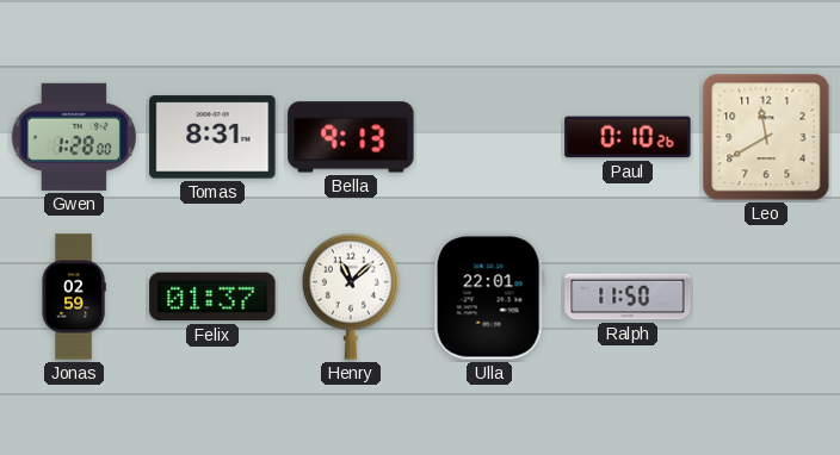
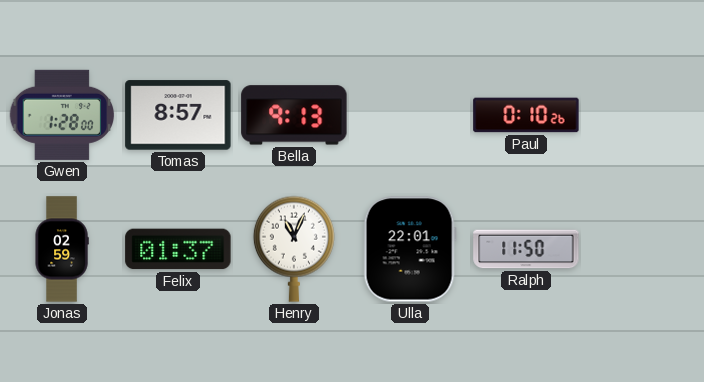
Tomas: 8:31 -> 8:57 (178, 115)
Leo: 11:40 -> none (766, 137)
Henry: 11:08 -> 11:04 (294, 249)
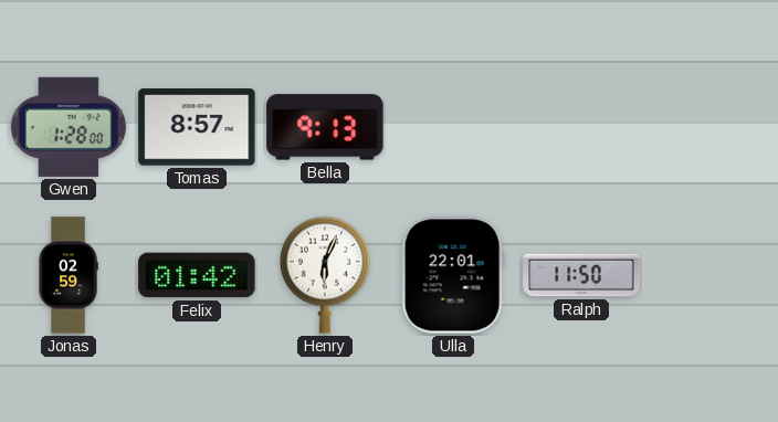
Paul: 0:10 -> none (526, 115)
Felix: 01:37 -> 01:42 (197, 275)
Henry: 11:04 -> 6:04 (325, 275)
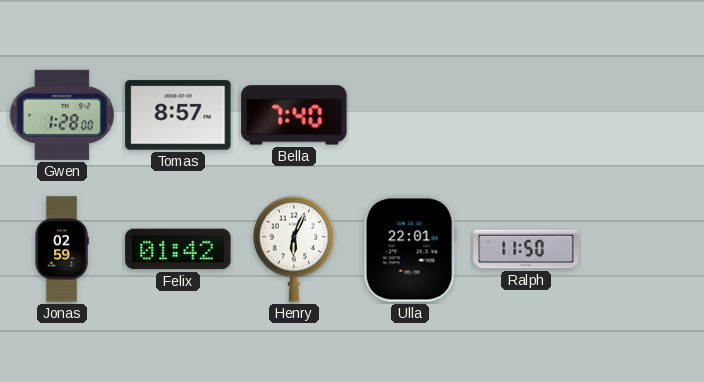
Bella: 9:13 -> 7:40 (294, 115)
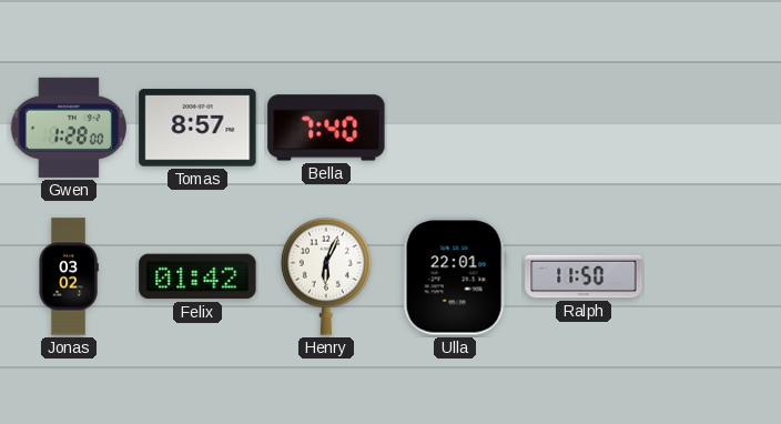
Jonas: 02:59 -> 03:02 (69, 276)
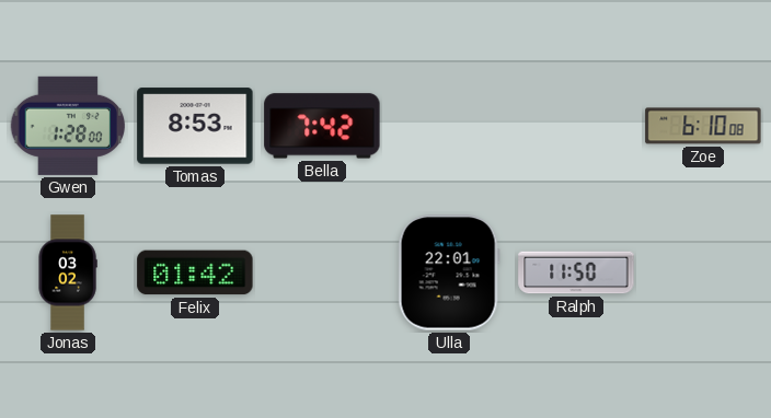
Tomas: 8:57 -> 8:53 (195, 126)
Bella: 7:40 -> 7:42 (322, 126)
Zoe: none -> 6:10 (703, 126)
Henry: 6:04 -> none (326, 276)
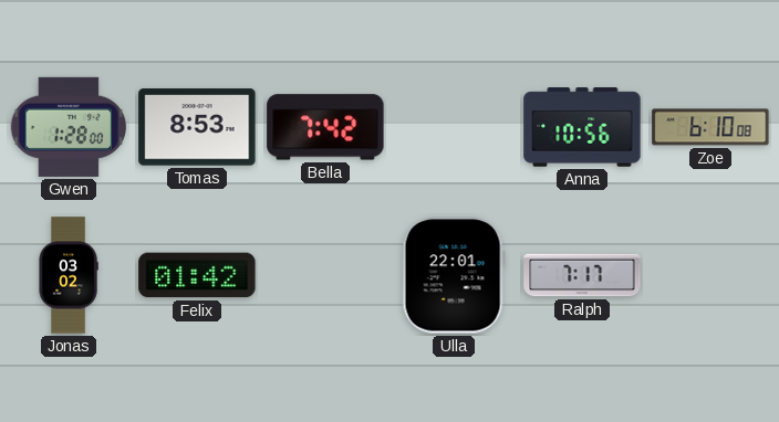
Anna: none -> 10:56 (582, 127)
Ralph: 11:50 -> 7:17 (582, 275)
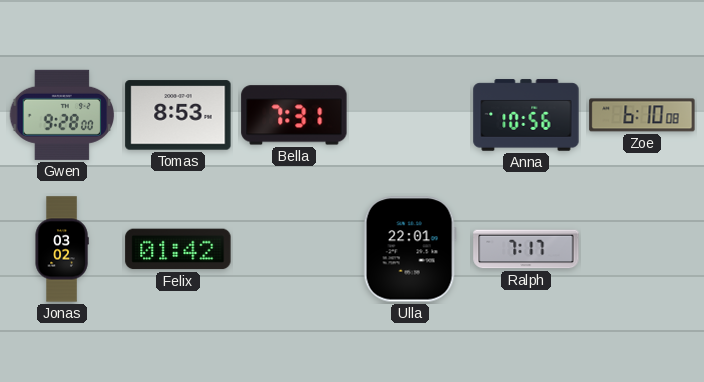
Gwen: 1:28 -> 9:28 (62, 115)
Bella: 7:42 -> 7:31 (294, 115)
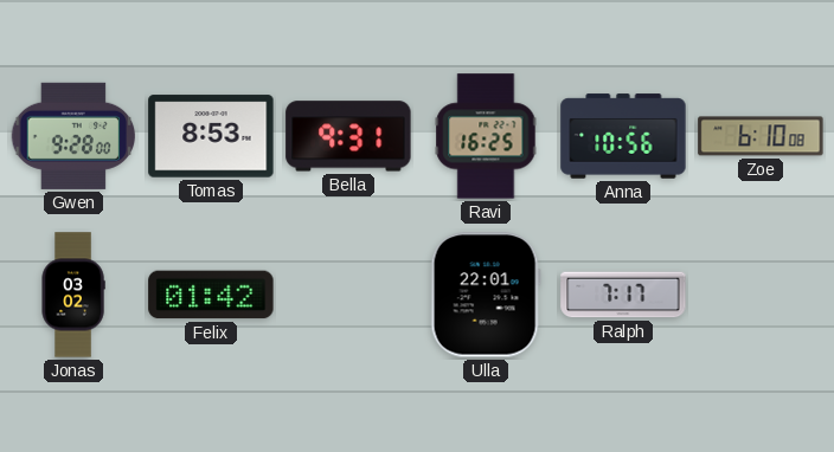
Bella: 7:31 -> 9:31 (348, 136)
Ravi: none -> 16:25 (486, 136)
